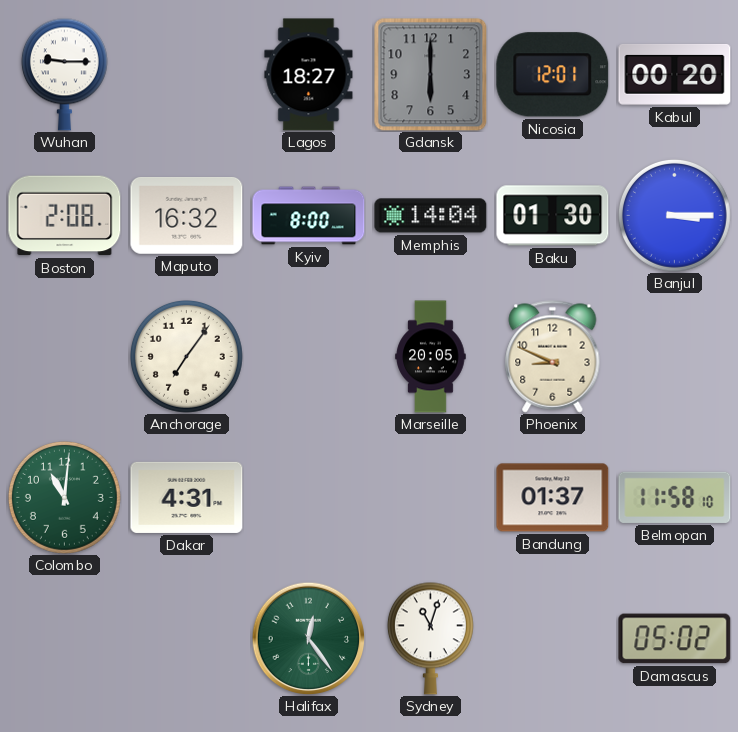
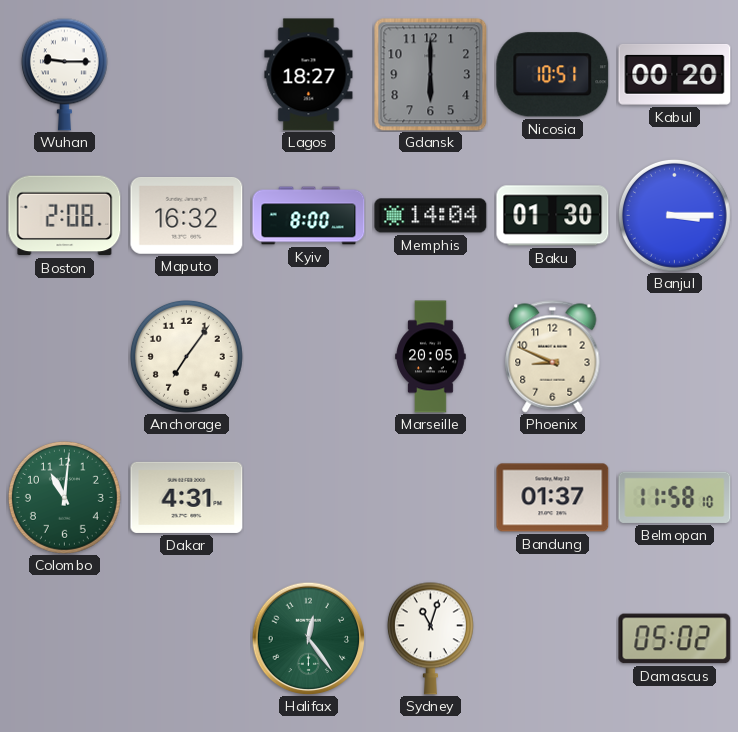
Nicosia: 12:01 -> 10:51 (553, 75)
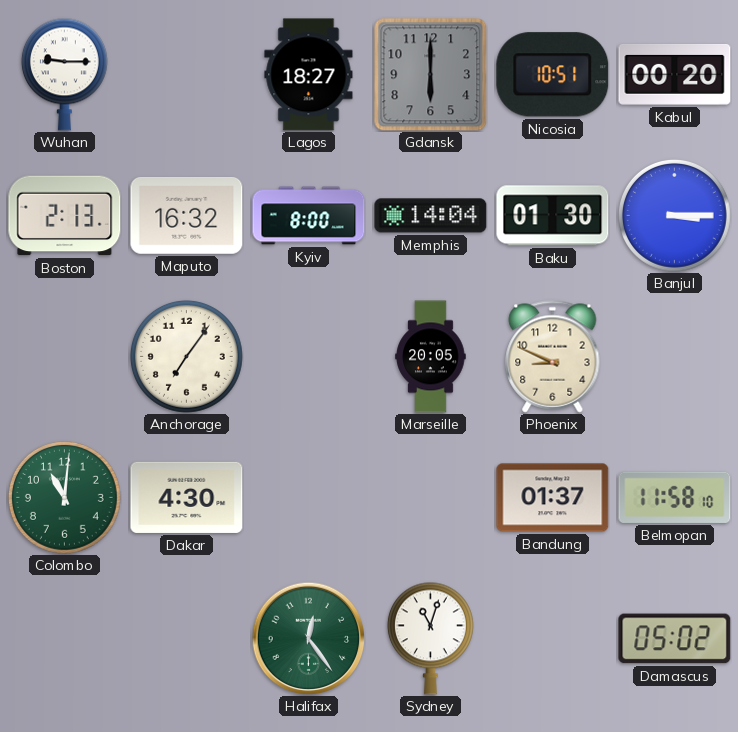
Boston: 2:08 -> 2:13 (65, 216)
Dakar: 4:31 -> 4:30 (187, 497)
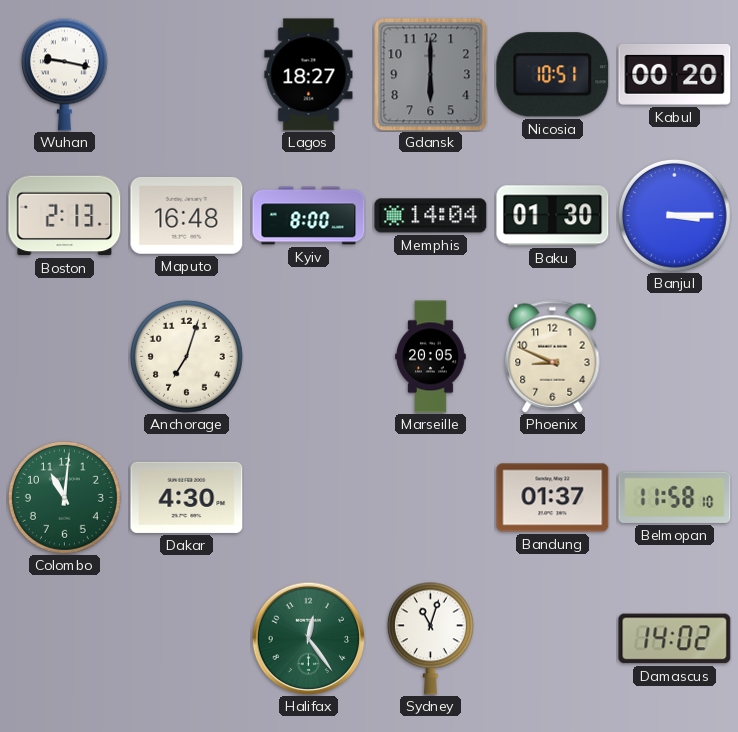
Wuhan: 9:15 -> 9:17 (64, 74)
Maputo: 16:32 -> 16:48 (187, 215)
Anchorage: 7:06 -> 7:03 (186, 356)
Damascus: 05:02 -> 14:02 (675, 639)
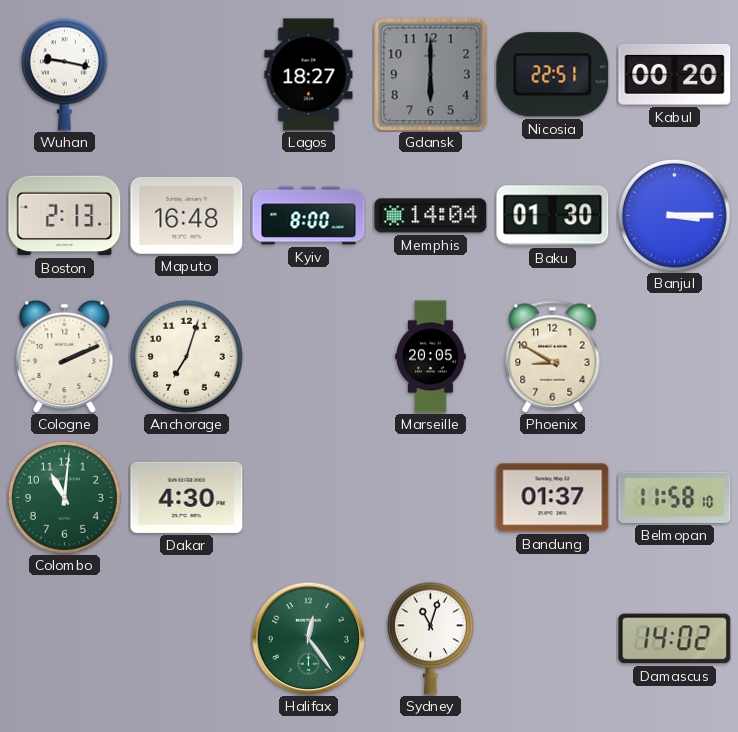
Nicosia: 10:51 -> 22:51 (553, 75)
Cologne: none -> 2:11 (65, 356)
Phoenix: 8:49 -> 8:50 (553, 357)
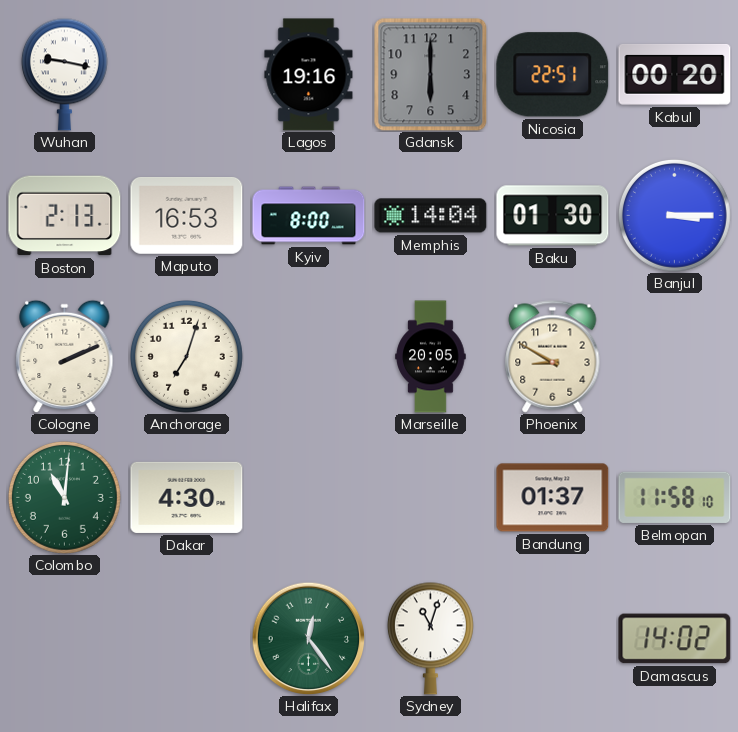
Lagos: 18:27 -> 19:16 (309, 75)
Maputo: 16:48 -> 16:53 (187, 215)
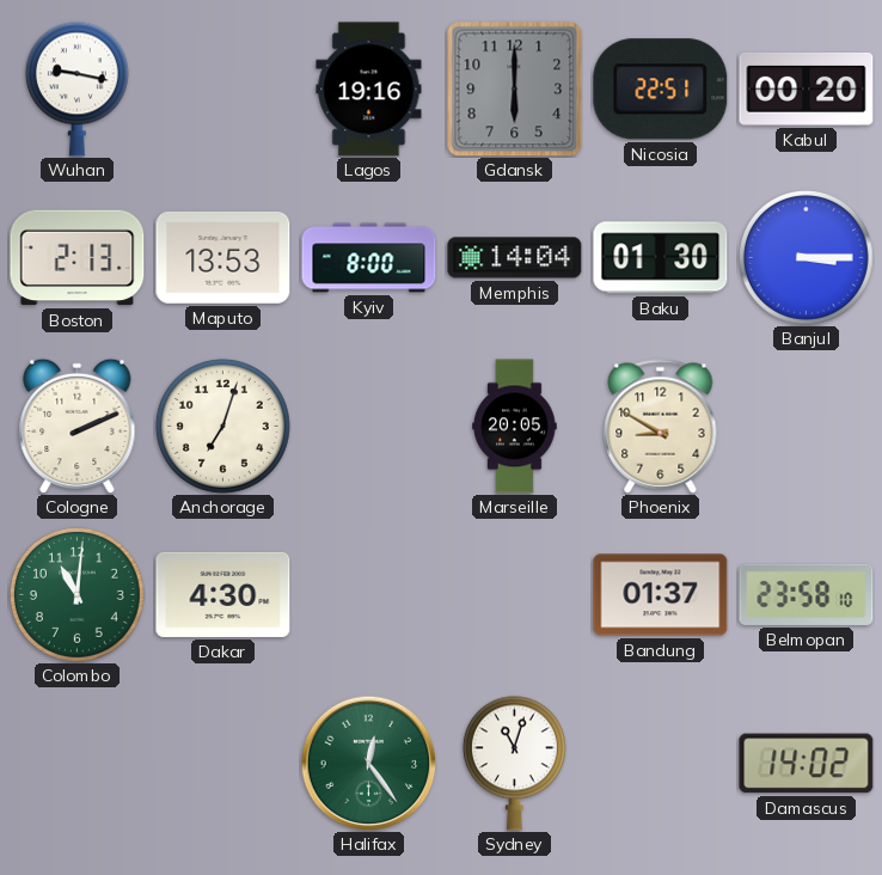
Maputo: 16:53 -> 13:53 (223, 257)
Belmopan: 11:58 -> 23:58 (807, 594)
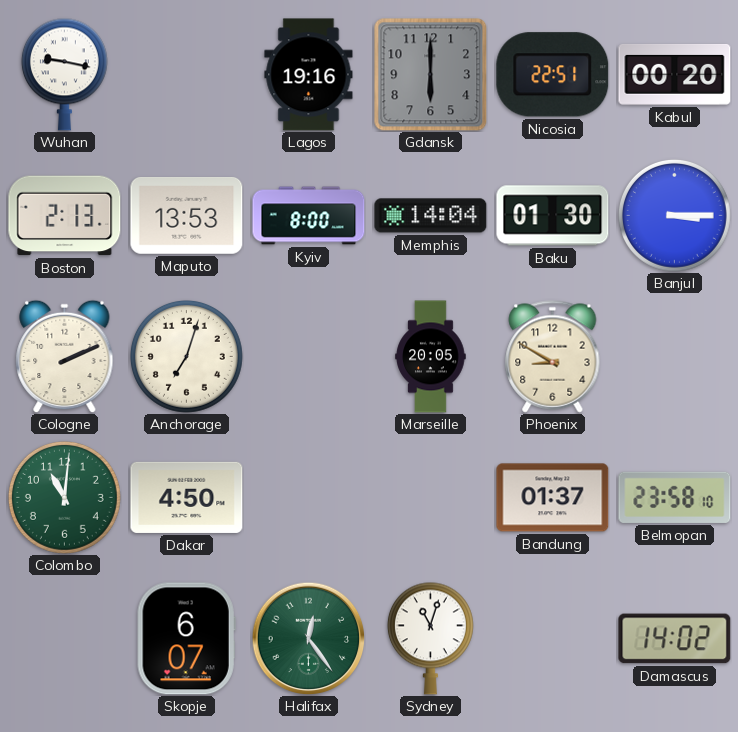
Dakar: 4:30 -> 4:50 (187, 497)
Skopje: none -> 6:07 (186, 639)
